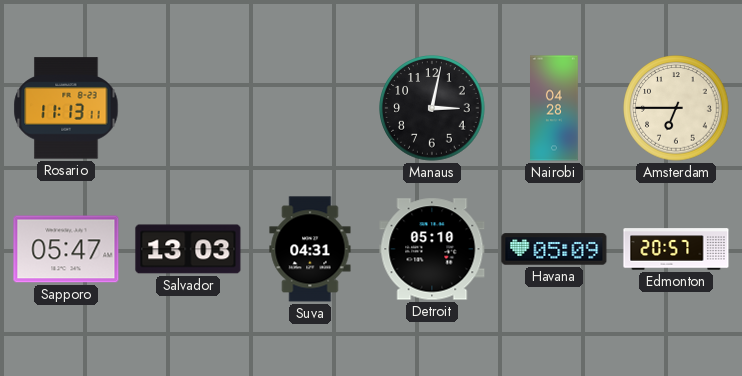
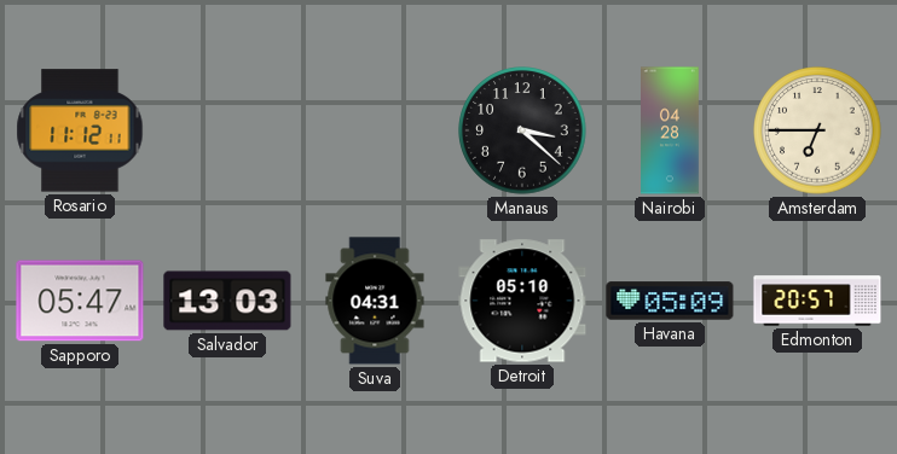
Rosario: 11:13 -> 11:12 (80, 130)
Manaus: 3:02 -> 3:22 (522, 130)
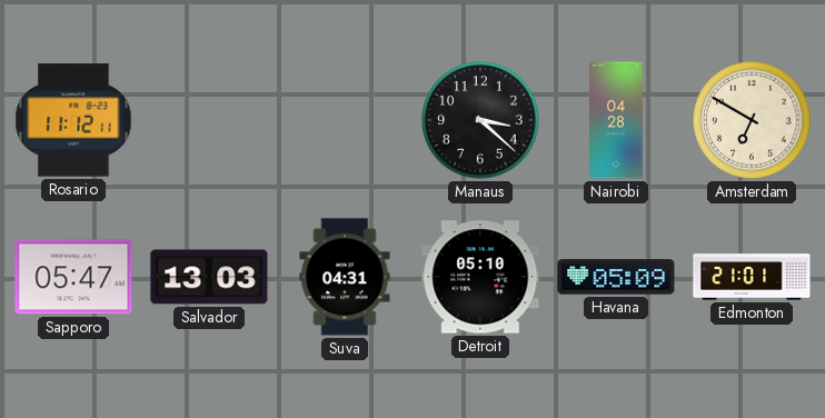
Amsterdam: 6:45 -> 6:50 (752, 120)
Edmonton: 20:57 -> 21:01 (752, 277)
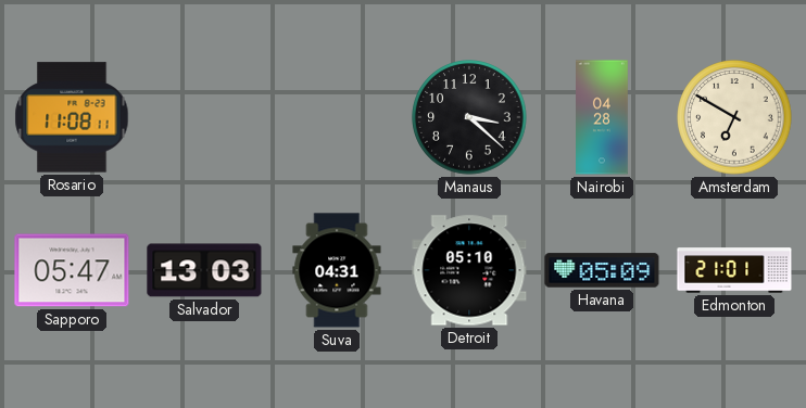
Rosario: 11:12 -> 11:08 (72, 117)
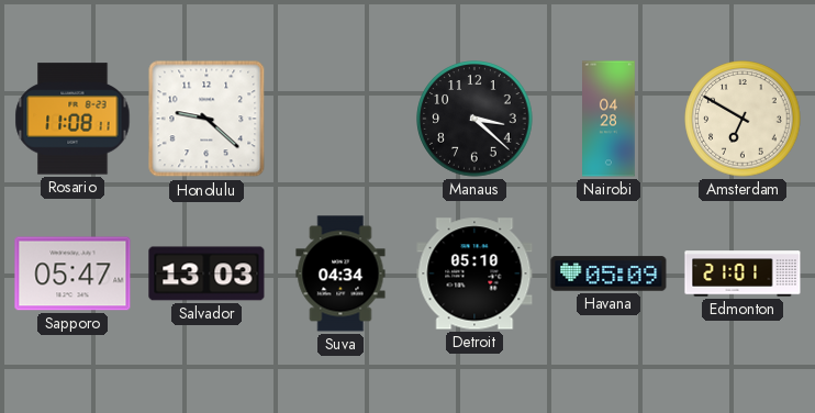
Honolulu: none -> 9:22 (206, 119)
Suva: 04:31 -> 04:34 (340, 274)
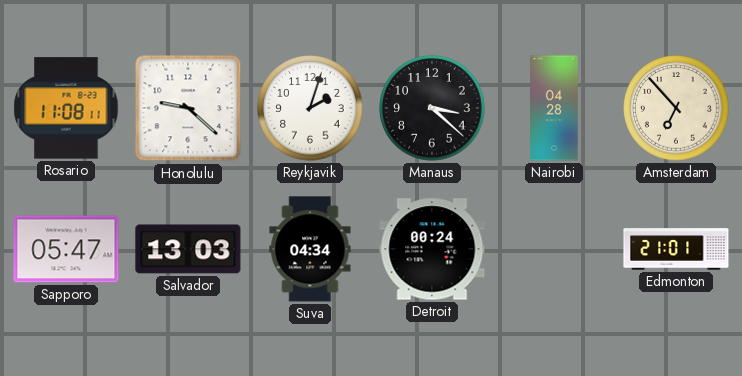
Reykjavik: none -> 2:03 (310, 108)
Amsterdam: 6:50 -> 6:53 (676, 108)
Detroit: 05:10 -> 00:24 (432, 249)
Havana: 05:09 -> none (609, 274)
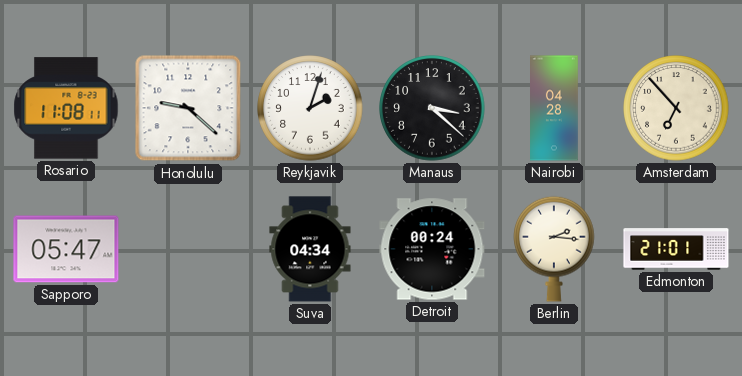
Salvador: 13:03 -> none (188, 249)
Berlin: none -> 2:16 (554, 249)
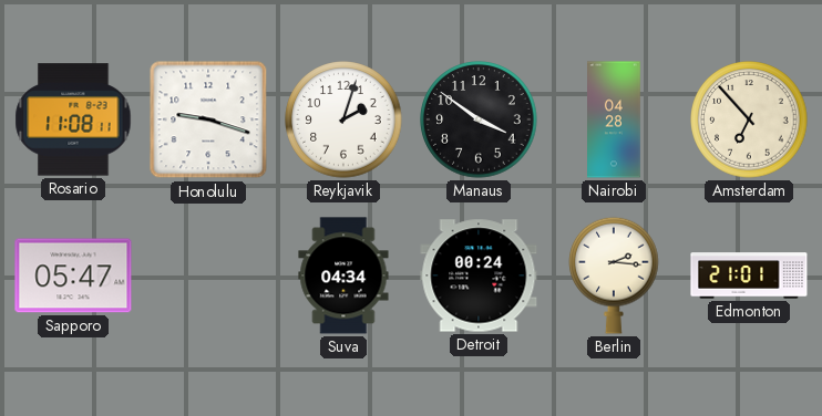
Honolulu: 9:22 -> 9:18 (208, 119)
Manaus: 3:22 -> 3:51 (479, 119)
